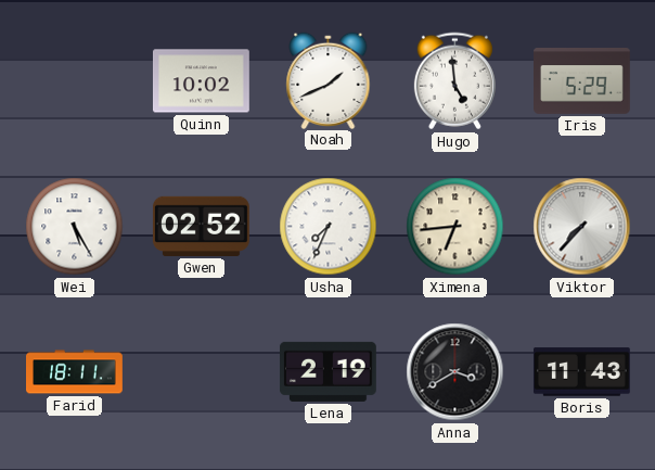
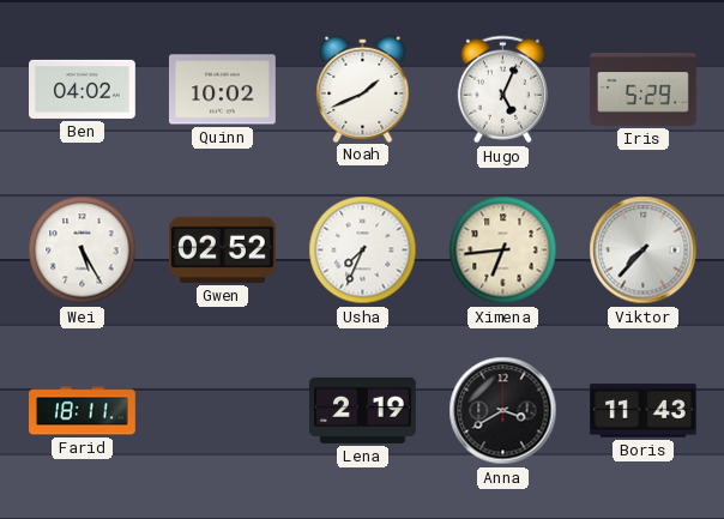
Ben: none -> 04:02 (83, 89)
Hugo: 4:59 -> 5:04 (502, 90)
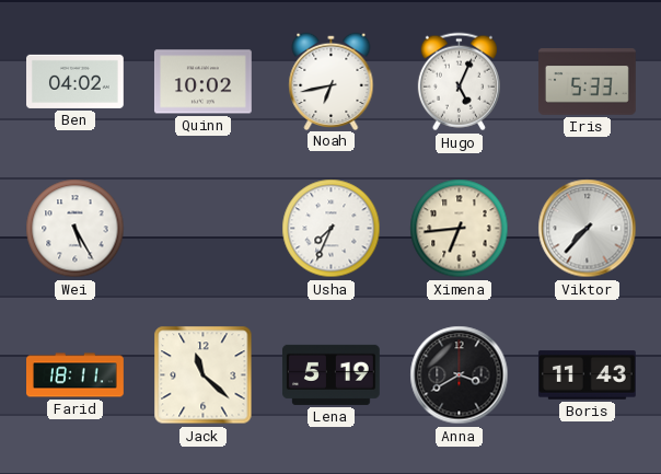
Noah: 1:41 -> 6:43 (332, 81)
Iris: 5:29 -> 5:33 (588, 82)
Gwen: 02:52 -> none (222, 249)
Jack: none -> 11:22 (204, 375)
Lena: 2:19 -> 5:19 (330, 374)
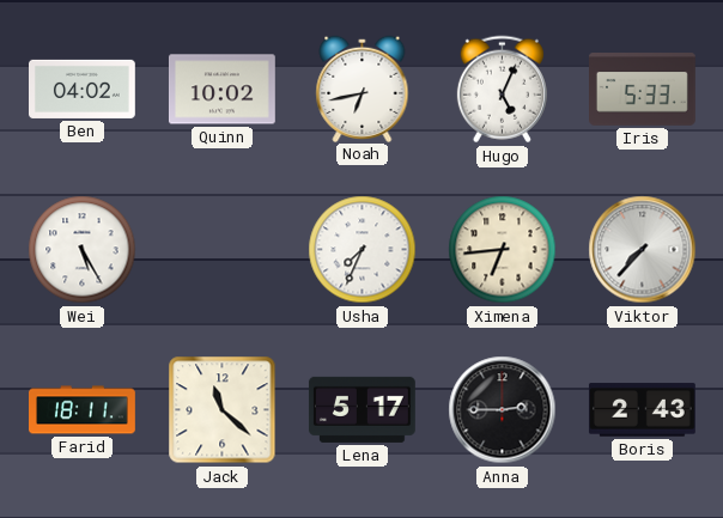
Lena: 5:19 -> 5:17 (361, 409)
Anna: 3:40 -> 2:45 (503, 410)
Boris: 11:43 -> 2:43 (642, 410)
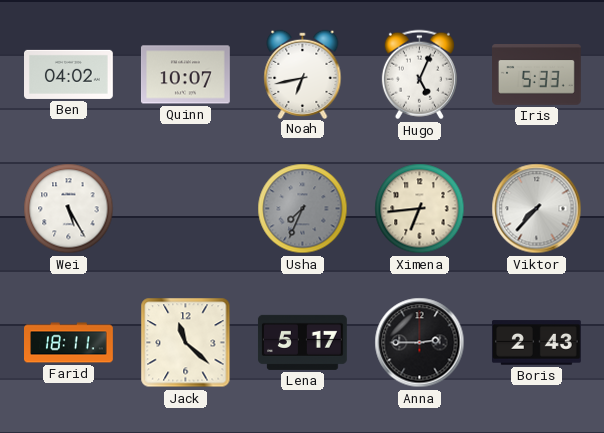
Quinn: 10:02 -> 10:07 (185, 75)
Usha dial: white -> grey (303, 209)
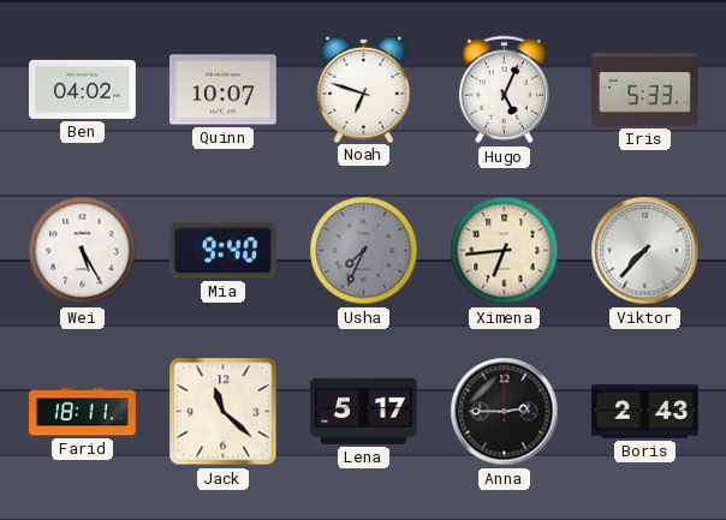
Noah: 6:43 -> 6:48 (364, 89)
Mia: none -> 9:40 (222, 251)
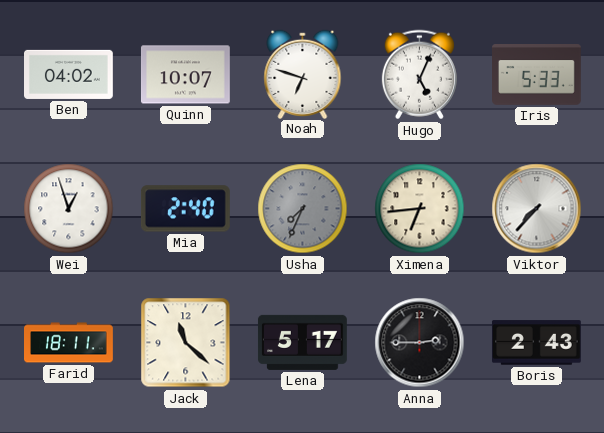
Wei: 5:25 -> 12:57 (69, 209)
Mia: 9:40 -> 2:40 (185, 209)
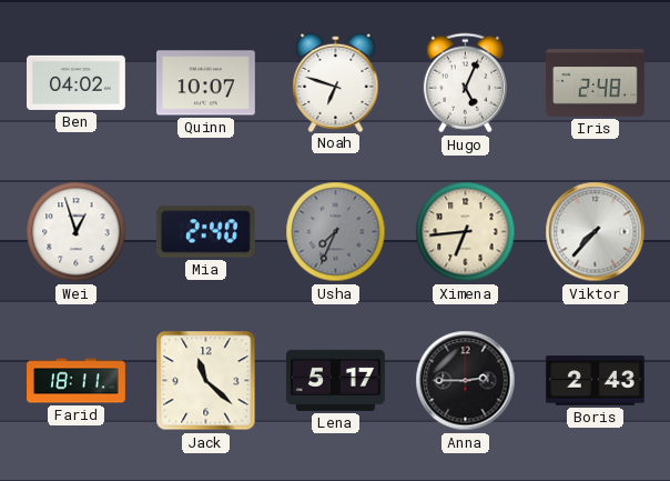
Iris: 5:33 -> 2:48 (596, 83)
